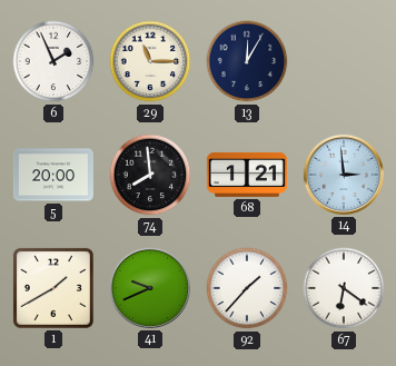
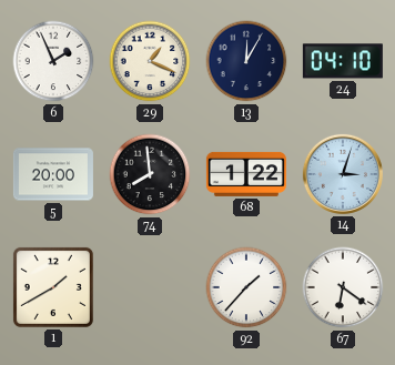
29: 11:15 -> 1:19 (150, 61)
24: none -> 04:10 (343, 61)
68: 1:21 -> 1:22 (246, 174)
14: 2:59 -> 3:03 (343, 174)
41: 9:41 -> none (150, 288)
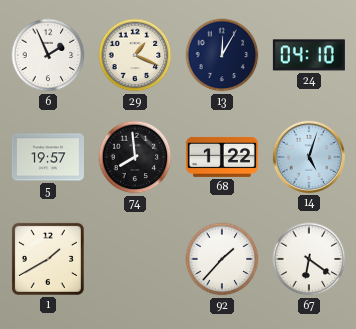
5: 20:00 -> 19:57 (48, 157)
14: 3:03 -> 5:03 (309, 157)
